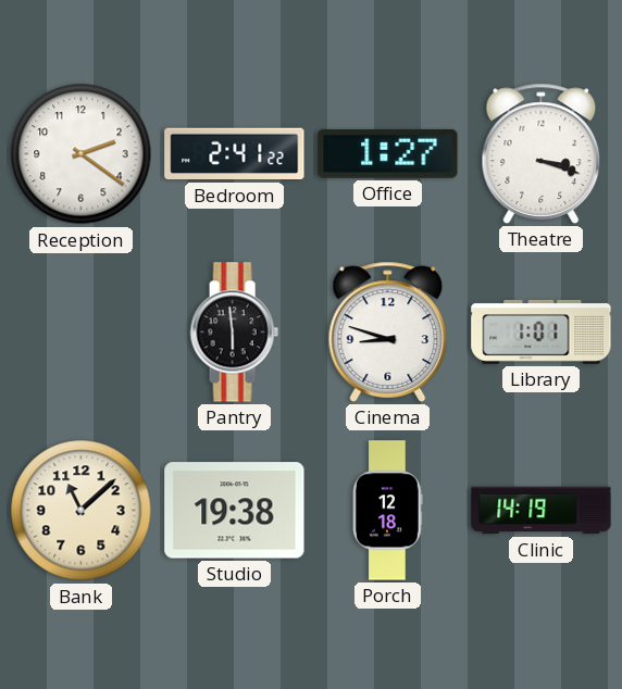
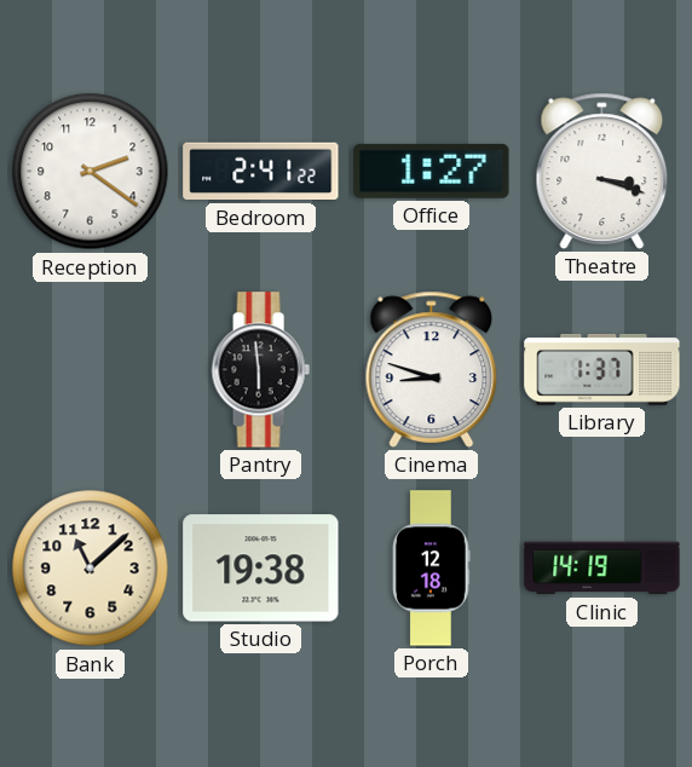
Library: 1:01 -> 1:37 (602, 369)
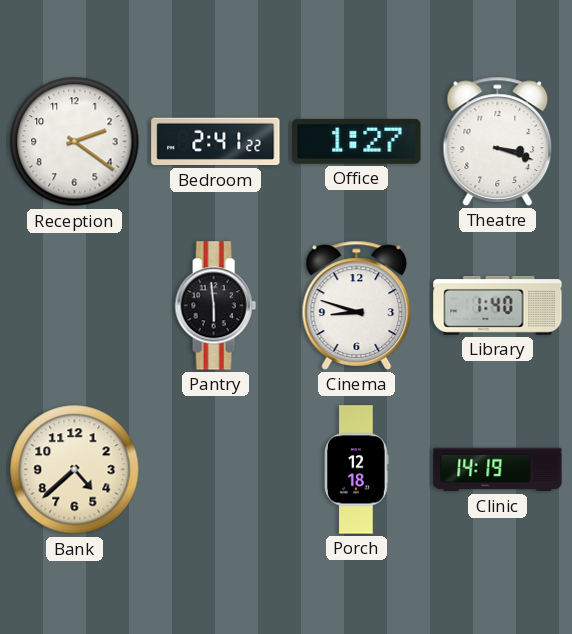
Library: 1:37 -> 1:40 (498, 305)
Bank: 11:08 -> 4:38 (75, 470)
Studio: 19:38 -> none (261, 569)
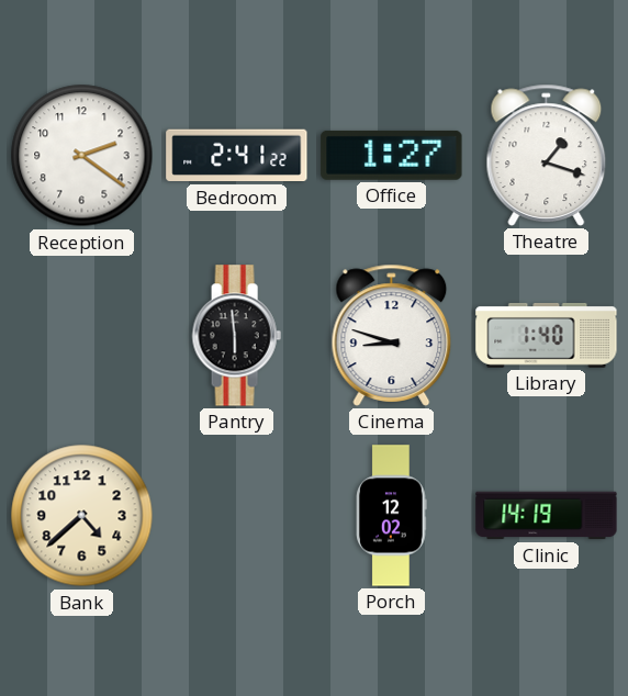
Theatre: 3:18 -> 1:18 (547, 155)
Porch: 12:18 -> 12:02 (392, 516)
